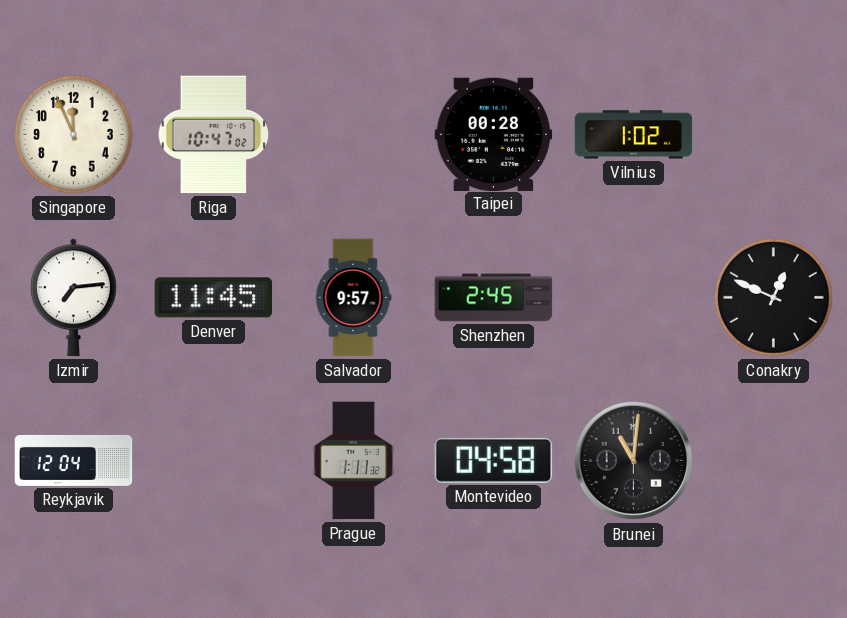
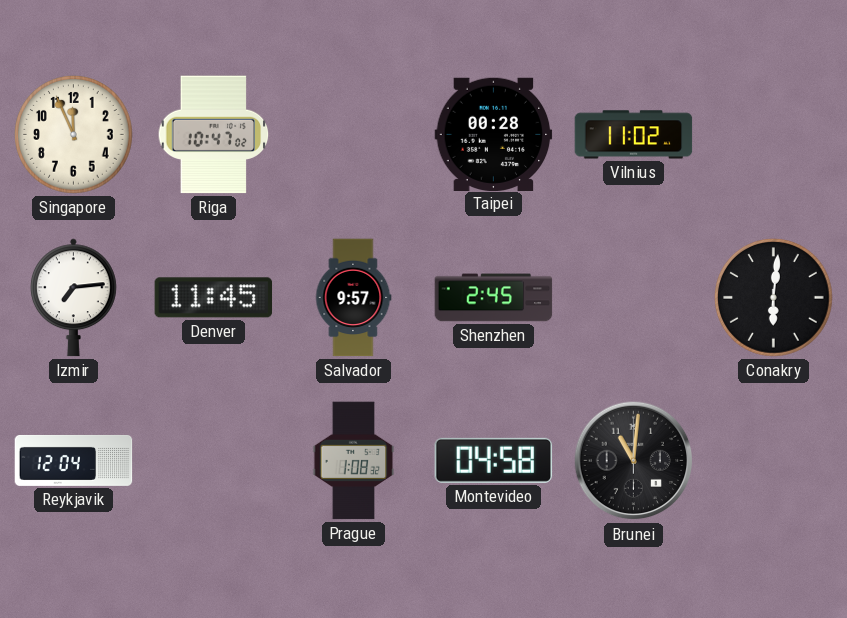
Vilnius: 1:02 -> 11:02 (634, 135)
Conakry: 12:49 -> 6:01 (774, 298)
Prague: 1:11 -> 1:08 (354, 461)
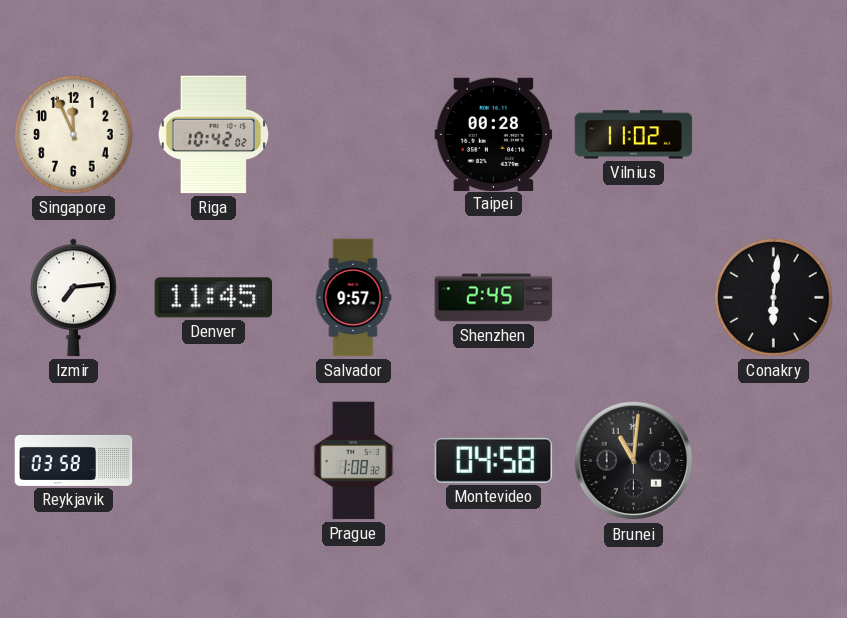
Riga: 10:47 -> 10:42 (214, 135)
Reykjavik: 12:04 -> 03:58 (74, 460)
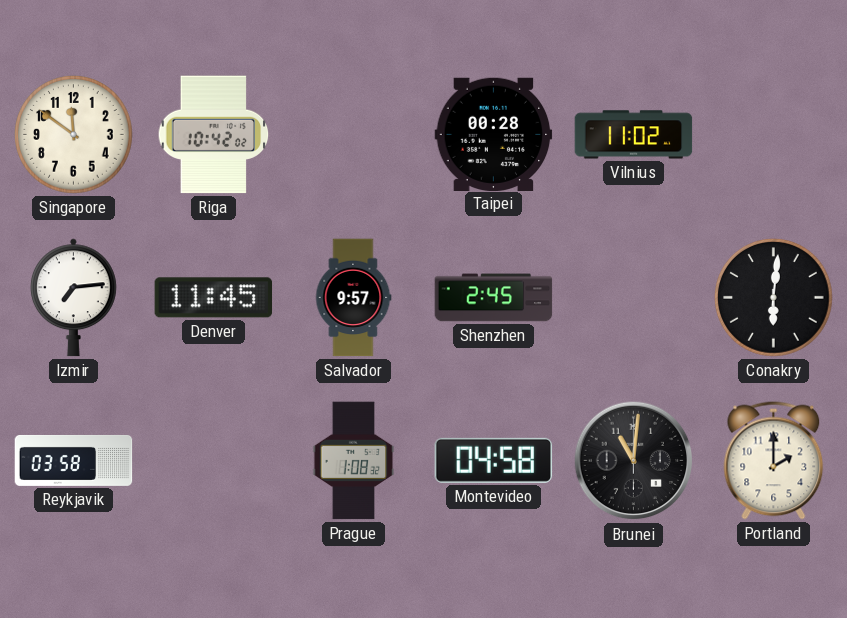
Singapore: 11:56 -> 11:51 (74, 135)
Portland: none -> 2:00 (774, 461)
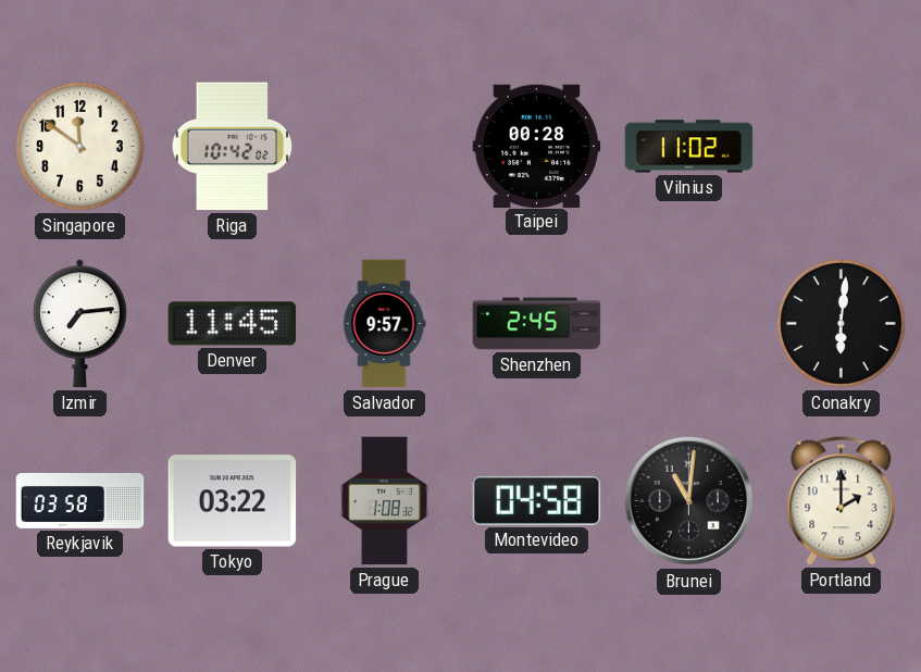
Tokyo: none -> 03:22 (233, 501)
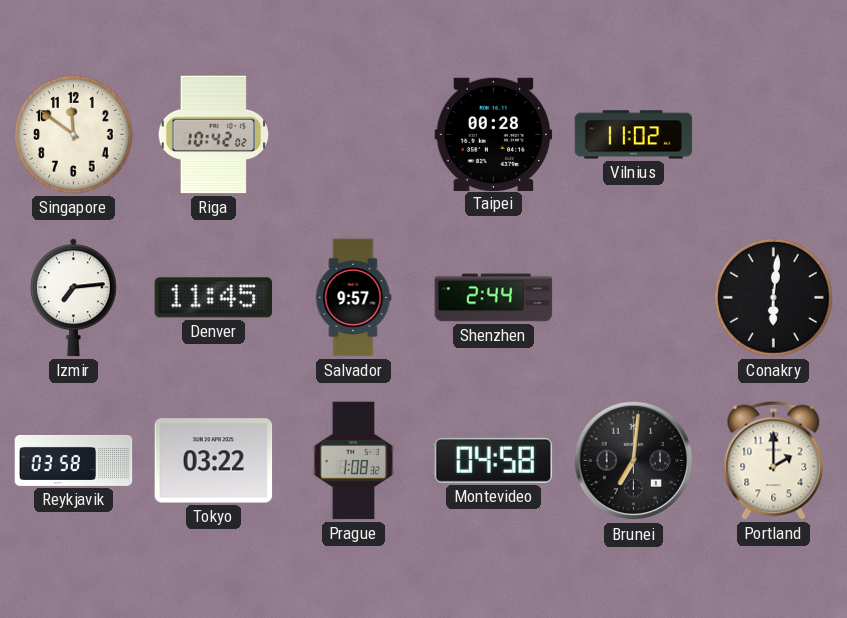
Shenzhen: 2:45 -> 2:44 (494, 298)
Brunei: 11:01 -> 7:01 (634, 461)
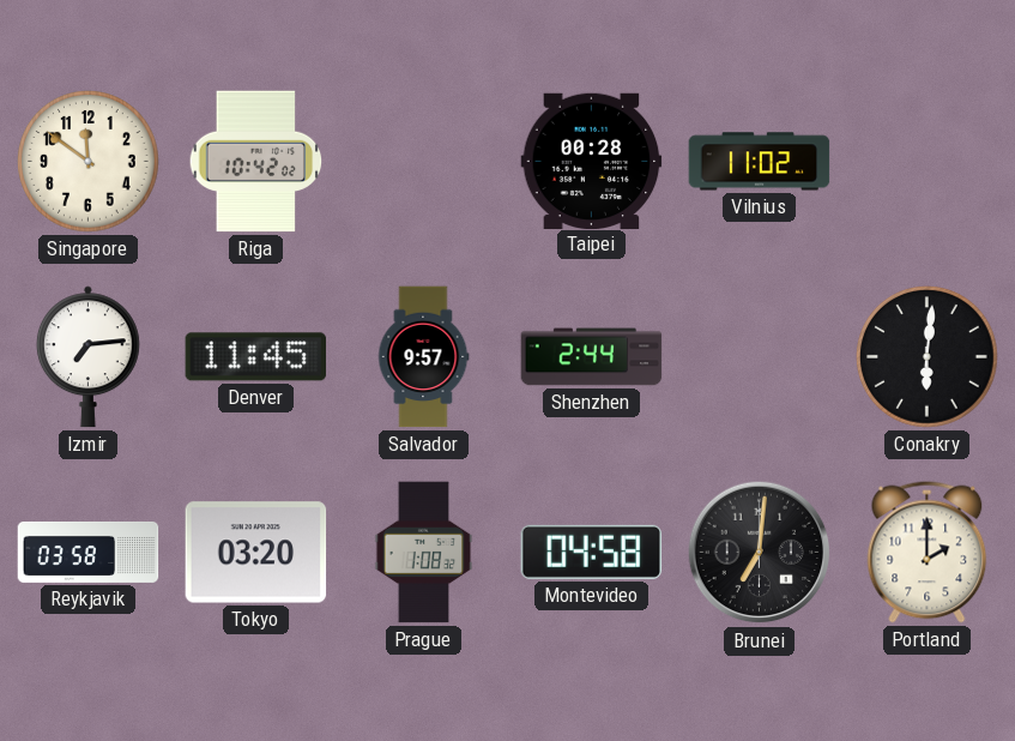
Tokyo: 03:22 -> 03:20 (256, 553)
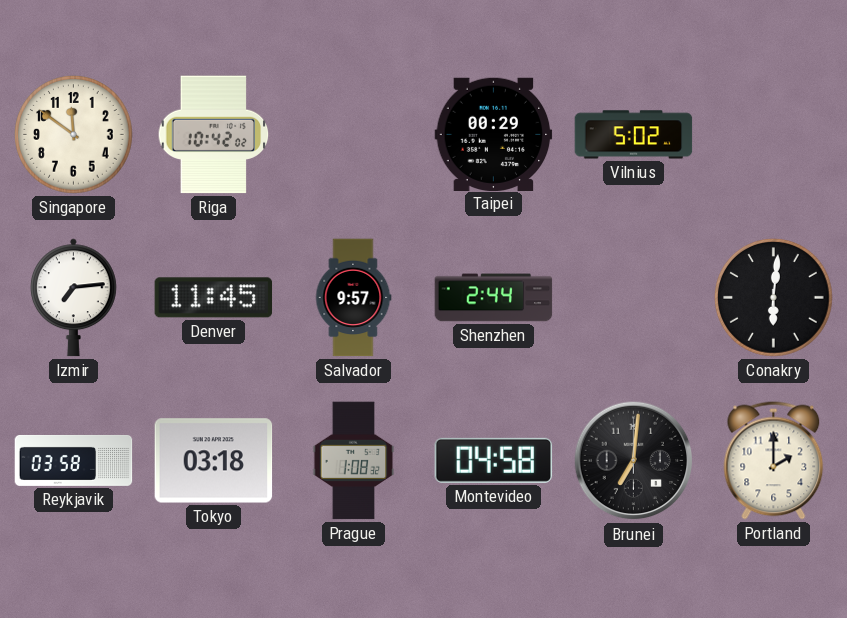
Taipei: 00:28 -> 00:29 (494, 134)
Vilnius: 11:02 -> 5:02 (634, 135)
Tokyo: 03:20 -> 03:18 (214, 461)
